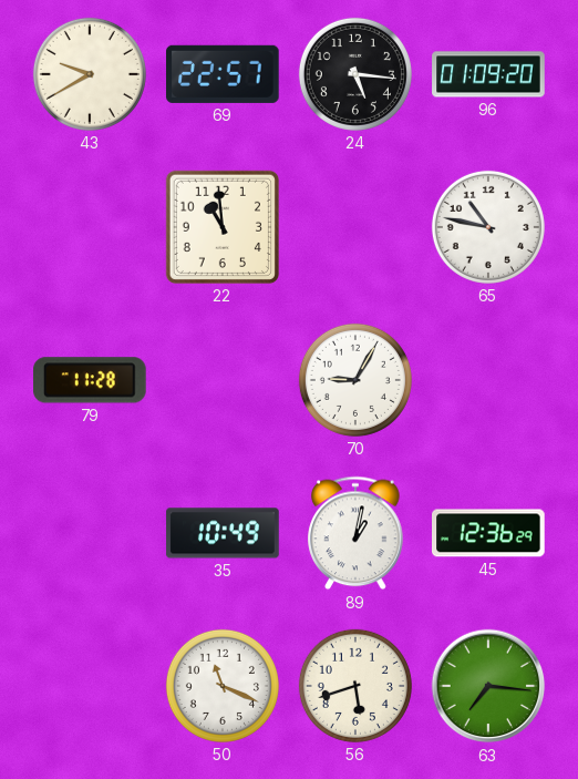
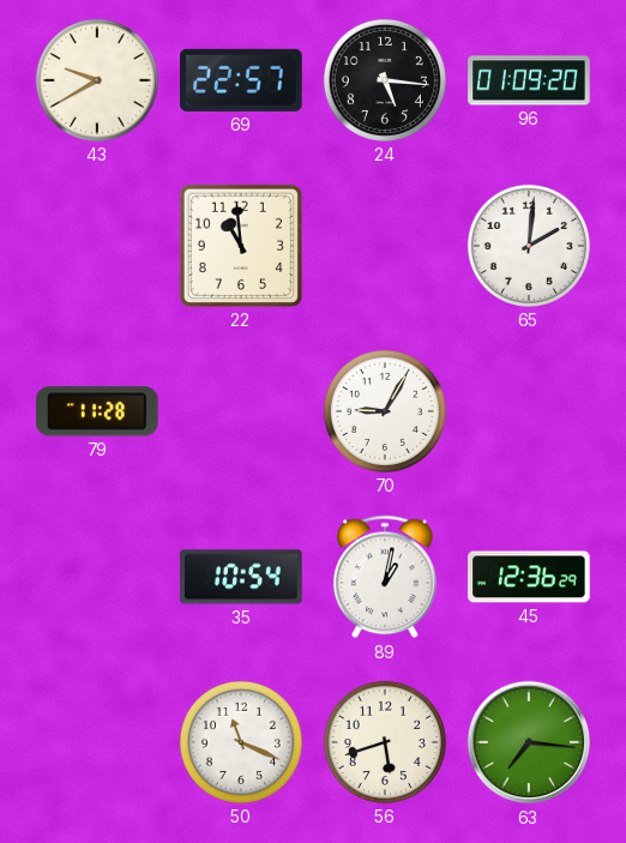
65: 10:47 -> 2:01 (529, 246)
35: 10:49 -> 10:54 (241, 577)
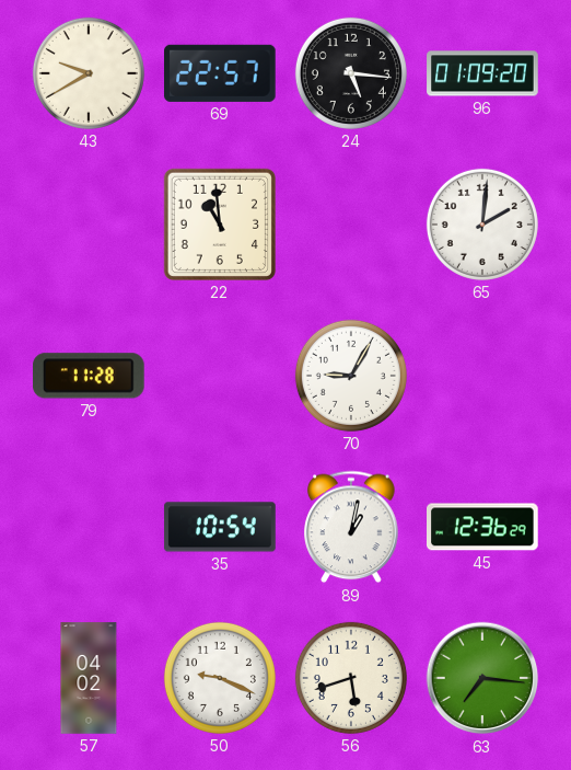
57: none -> 04:02 (89, 678)
50: 11:19 -> 9:19 (220, 678)
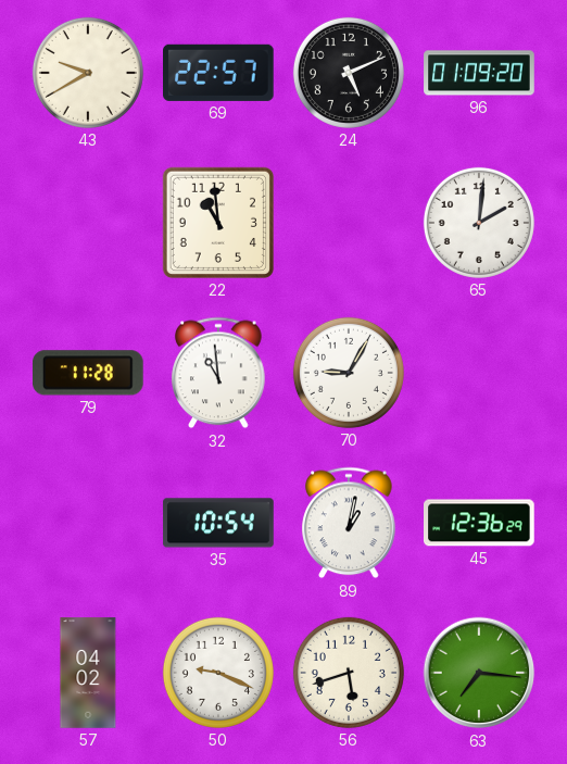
24: 5:16 -> 5:11 (349, 73)
32: none -> 10:59 (218, 373)
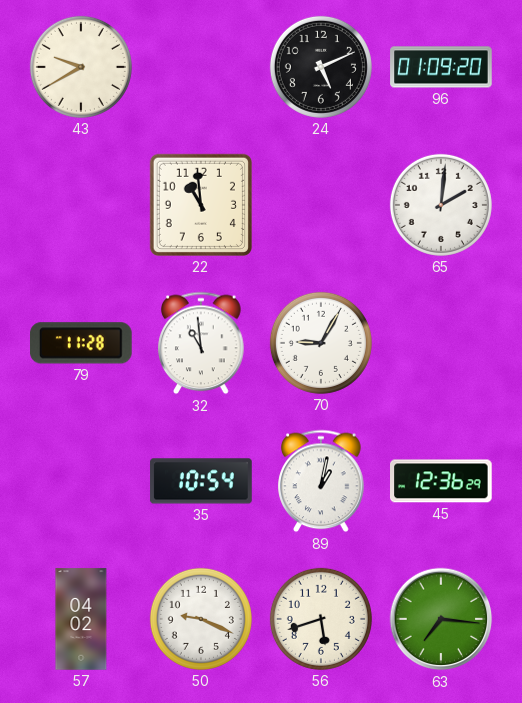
69: 22:57 -> none (219, 73)
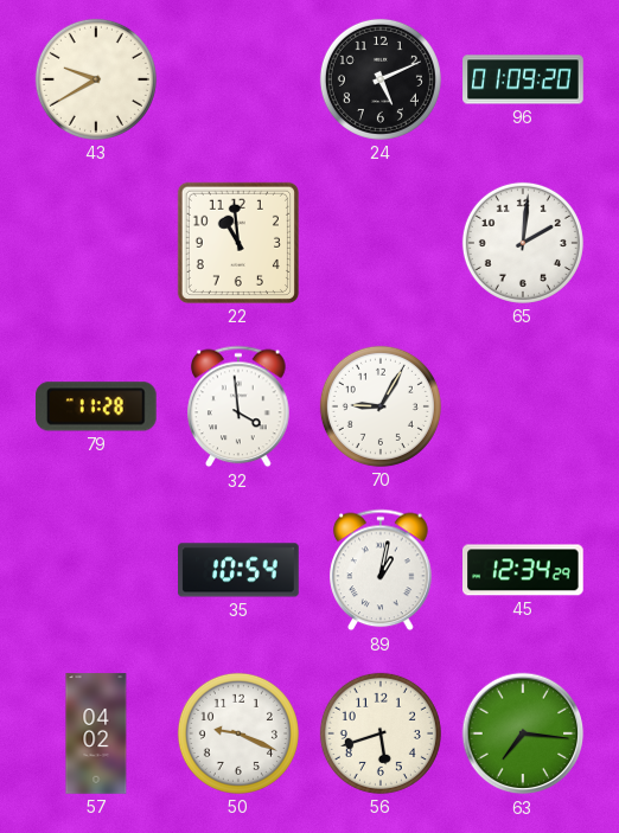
32: 10:59 -> 3:59 (238, 406)
45: 12:36 -> 12:34 (523, 570)
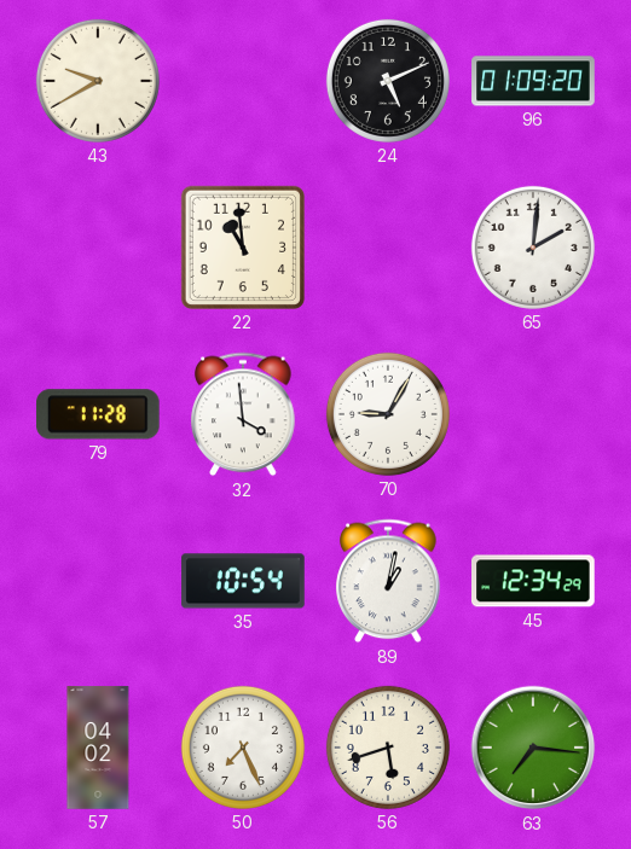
50: 9:19 -> 7:26 (243, 748)
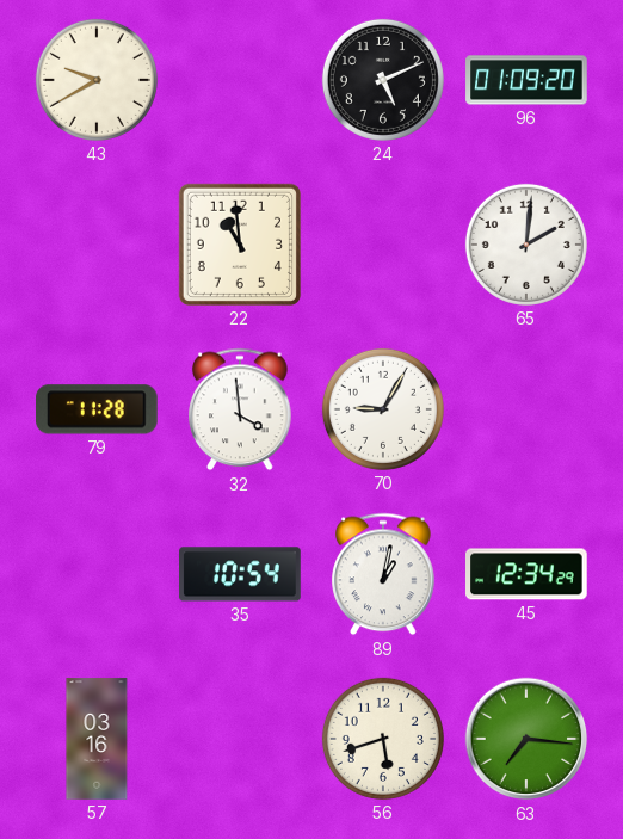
57: 04:02 -> 03:16 (97, 739)
50: 7:26 -> none (243, 748)
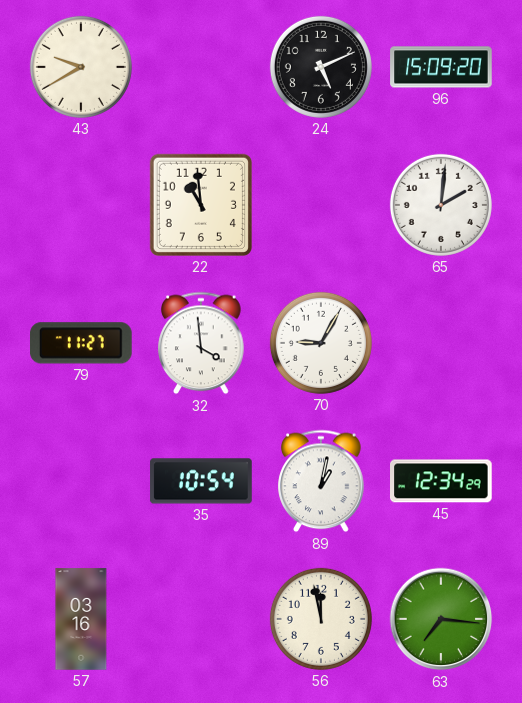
96: 01:09 -> 15:09 (441, 67)
79: 11:28 -> 11:27 (82, 343)
56: 5:42 -> 11:58 (321, 619)
